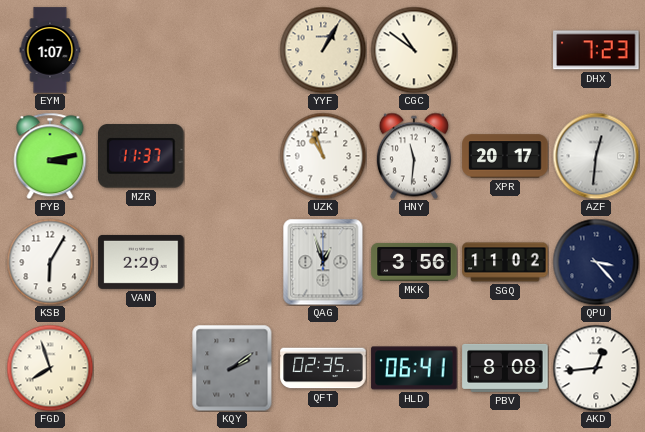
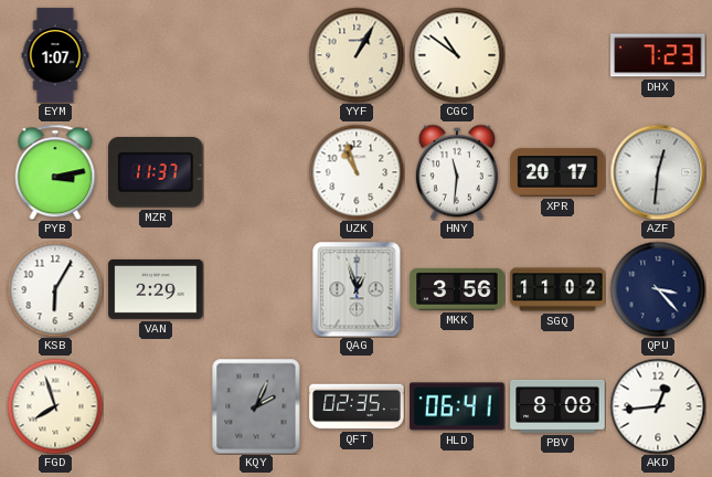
KQY: 2:09 -> 2:04 (256, 406)
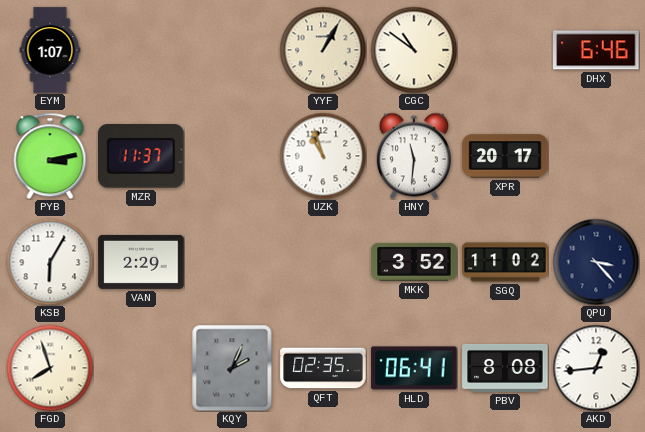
DHX: 7:23 -> 6:46 (596, 50)
AZF: 12:31 -> none (658, 172)
QAG: 12:57 -> none (357, 289)
MKK: 3:56 -> 3:52 (414, 262)
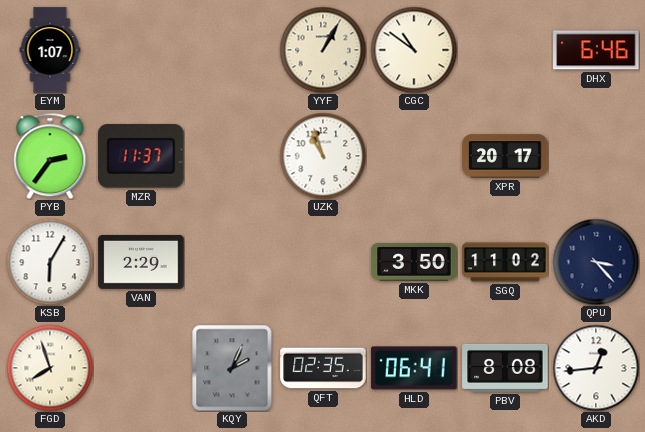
PYB: 3:13 -> 2:36 (50, 156)
HNY: 11:31 -> none (414, 156)
MKK: 3:52 -> 3:50 (414, 262)
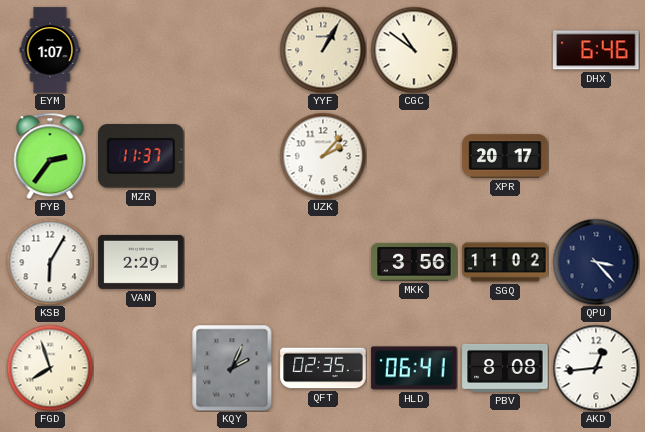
UZK: 10:57 -> 2:07 (323, 156)
MKK: 3:50 -> 3:56 (414, 262)
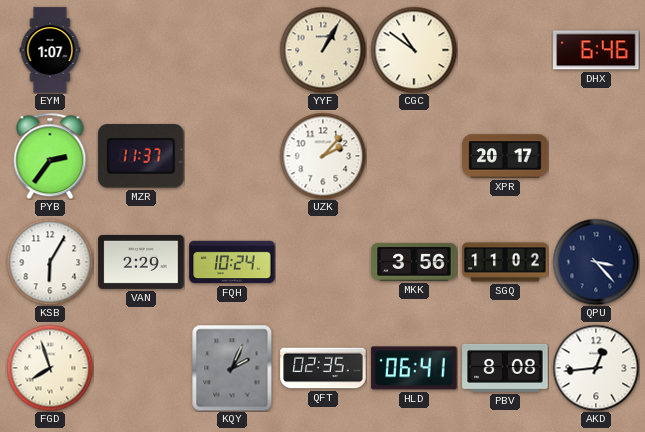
FQH: none -> 10:24 (232, 262)
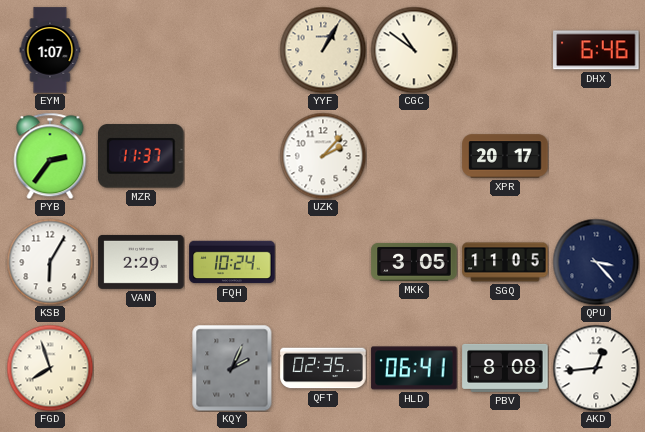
MKK: 3:56 -> 3:05 (414, 262)
SGQ: 11:02 -> 11:05 (505, 262)
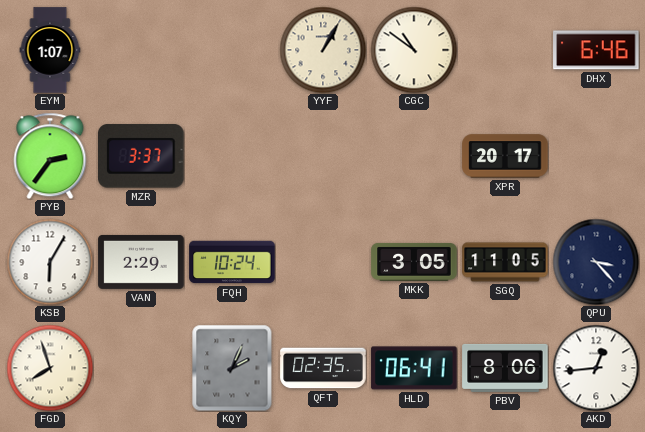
MZR: 11:37 -> 3:37 (141, 156)
UZK: 2:07 -> none (323, 156)
PBV: 8:08 -> 8:06 (505, 368)
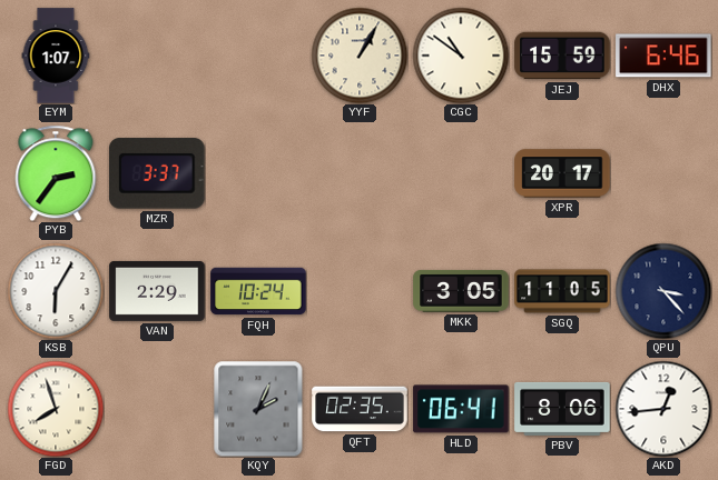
JEJ: none -> 15:59 (562, 56)
